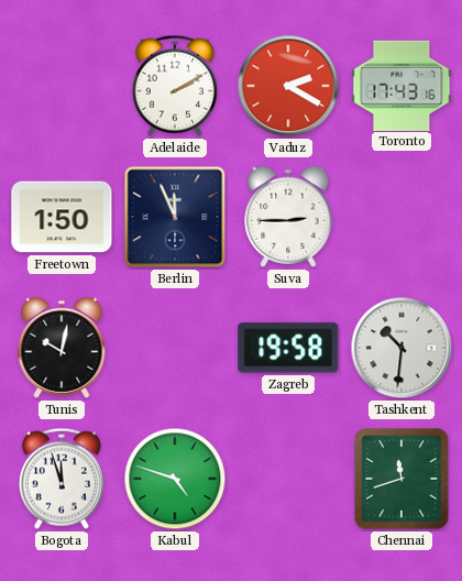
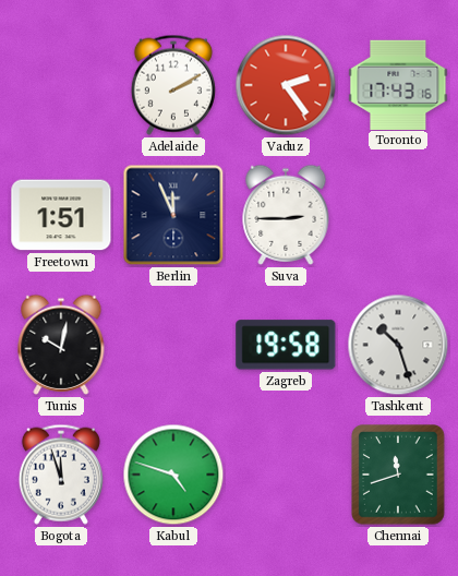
Vaduz: 2:20 -> 2:24 (286, 85)
Freetown: 1:50 -> 1:51 (61, 215)
Tashkent: 10:31 -> 10:27 (398, 345)
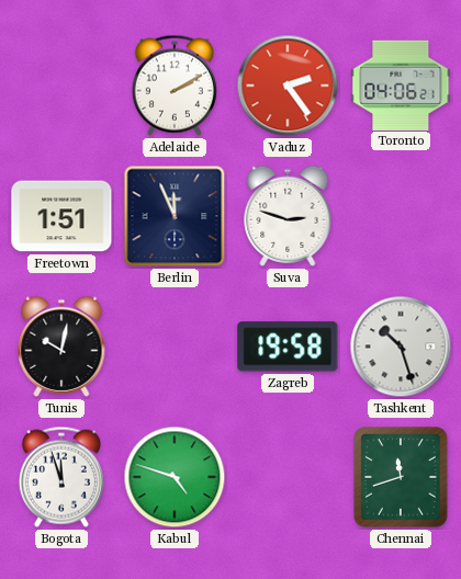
Toronto: 17:43 -> 04:06 (401, 84)
Suva: 2:45 -> 2:48 (288, 216)
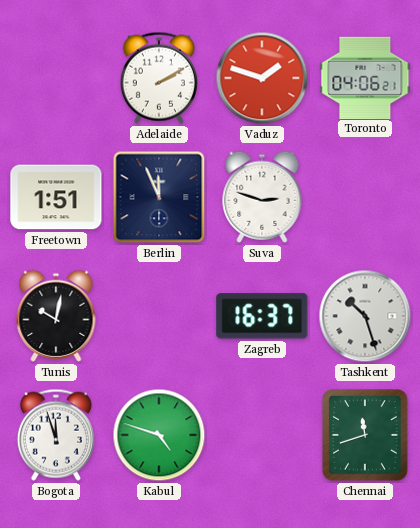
Vaduz: 2:24 -> 1:48 (262, 78)
Zagreb: 19:58 -> 16:37 (262, 316)
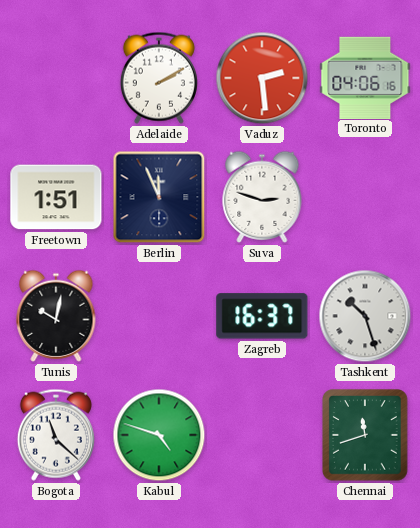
Vaduz: 1:48 -> 2:29 (262, 78)
Toronto: 04:06:21 -> 04:06:16 (365, 77)
Bogota: 11:57 -> 11:22 (56, 435)
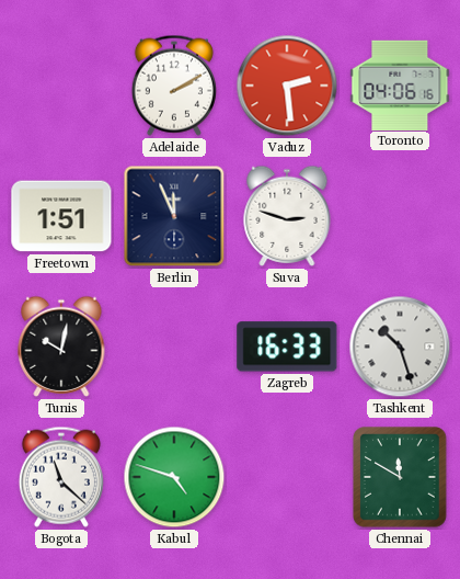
Zagreb: 16:37 -> 16:33 (287, 347)
Chennai: 11:42 -> 11:50 (400, 477)
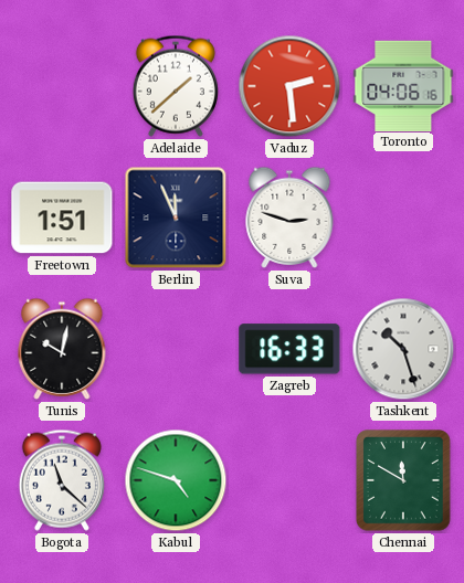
Adelaide: 2:10 -> 1:38 (176, 86)
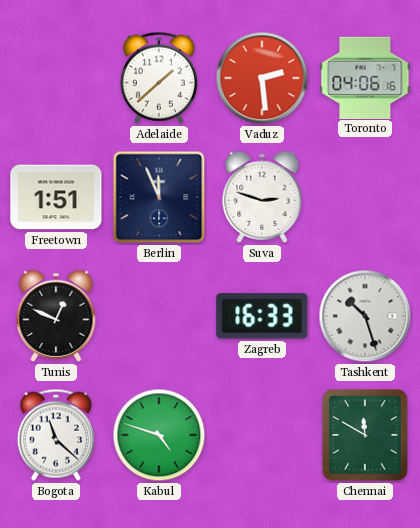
Tunis: 10:02 -> 12:49 (56, 316)
